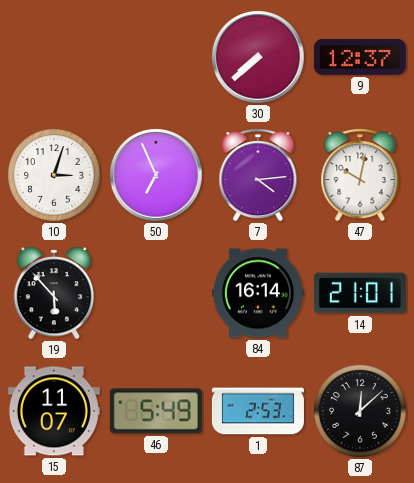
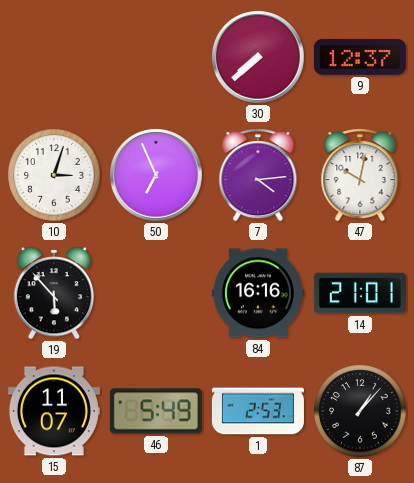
84: 16:14 -> 16:16 (258, 293)
87: 12:08 -> 1:07 (360, 411)
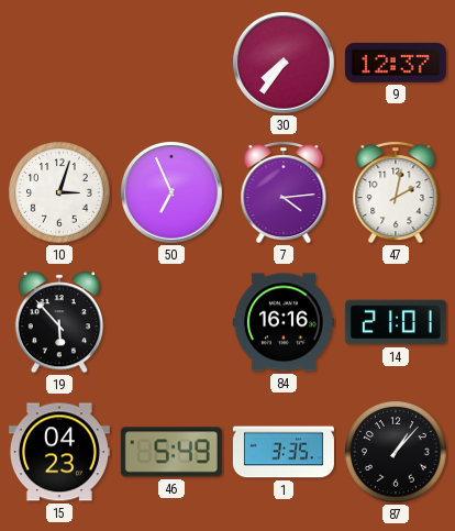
30: 7:38 -> 7:36 (285, 64)
47: 10:02 -> 2:02 (396, 192)
15: 11:07 -> 04:23 (59, 452)
1: 2:53 -> 3:35 (284, 452)
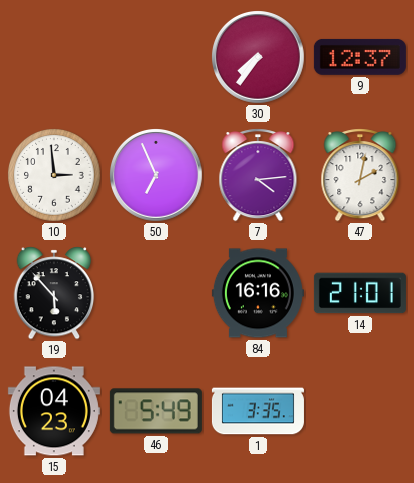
10: 3:03 -> 2:59 (54, 175)
87: 1:07 -> none (396, 452)
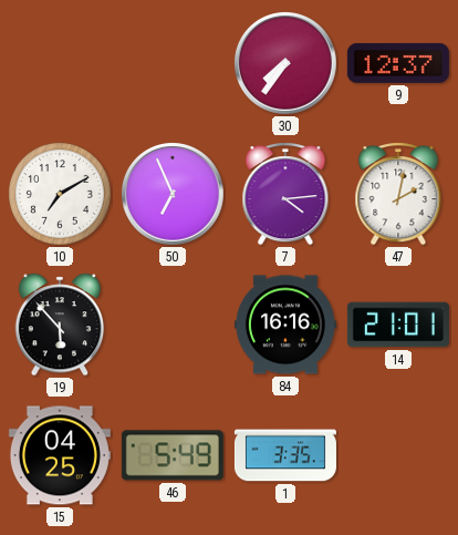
10: 2:59 -> 7:10 (60, 194)
15: 04:23 -> 04:25 (60, 455)
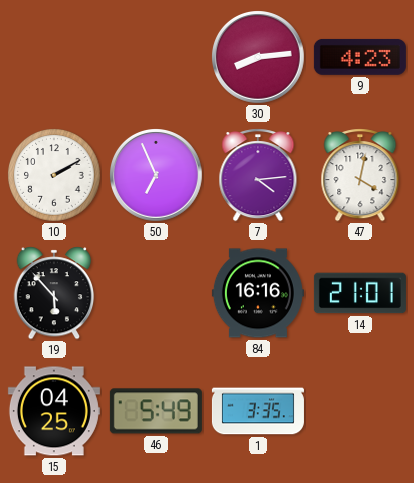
30: 7:36 -> 8:14 (259, 58)
9: 12:37 -> 4:23 (360, 57)
10: 7:10 -> 2:10 (54, 175)
47: 2:02 -> 4:02 (360, 175)
